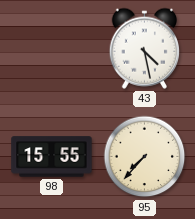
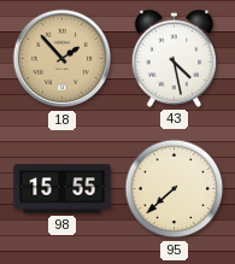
18: none -> 1:53 (63, 59)
95: 7:37 -> 7:38 (175, 189)
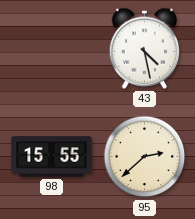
18: 1:53 -> none (63, 59)
95: 7:38 -> 2:38 (145, 157)
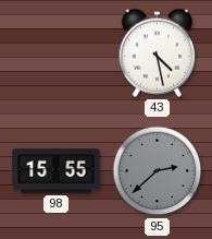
95 dial: cream -> grey (158, 171)
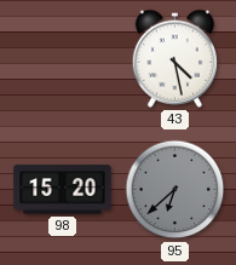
98: 15:55 -> 15:20 (63, 190)
95: 2:38 -> 6:38 (175, 190)
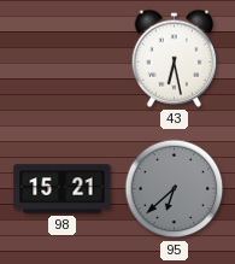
43: 4:28 -> 6:28 (174, 58)
98: 15:20 -> 15:21 (63, 189)
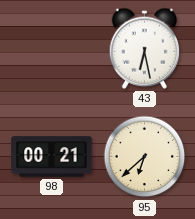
98: 15:21 -> 00:21 (52, 157)
95 dial: grey -> cream (145, 157)
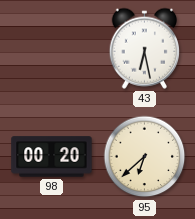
98: 00:21 -> 00:20 (52, 157)
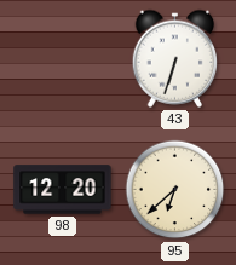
43: 6:28 -> 6:33 (174, 58)
98: 00:20 -> 12:20 (63, 190)
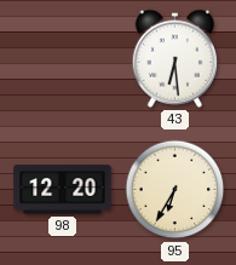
43: 6:33 -> 6:29 (174, 58)
95: 6:38 -> 6:35 (175, 190)
